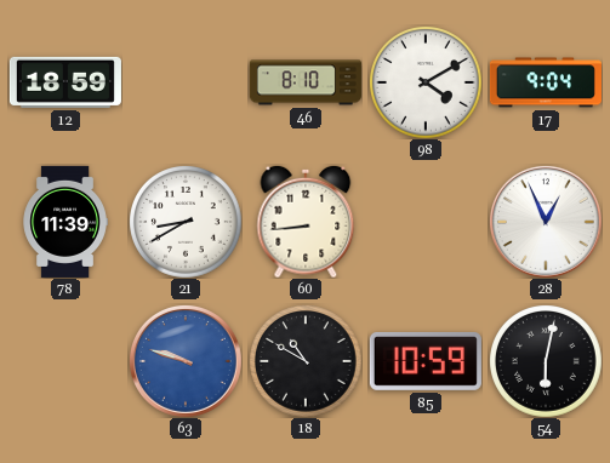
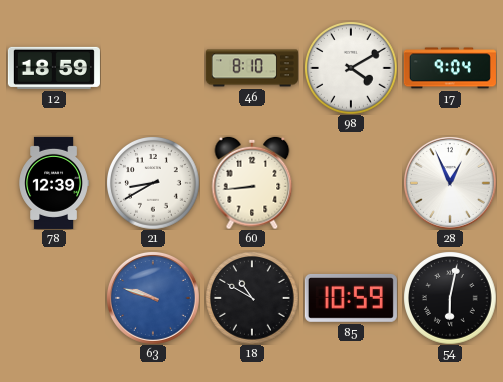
78: 11:39 -> 12:39 (54, 183)
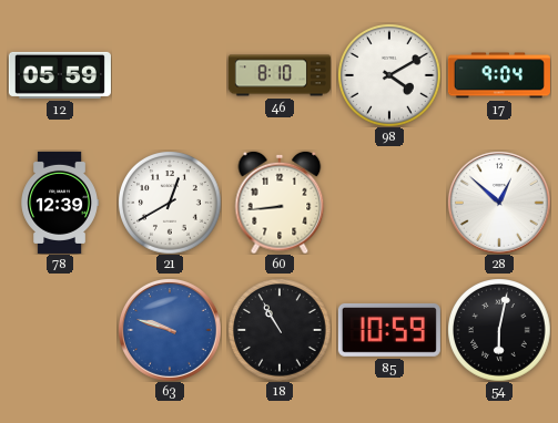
12: 18:59 -> 05:59 (60, 75)
21: 8:40 -> 12:40 (170, 203)
28: 12:56 -> 12:52 (499, 203)
18: 10:50 -> 10:55 (280, 330)
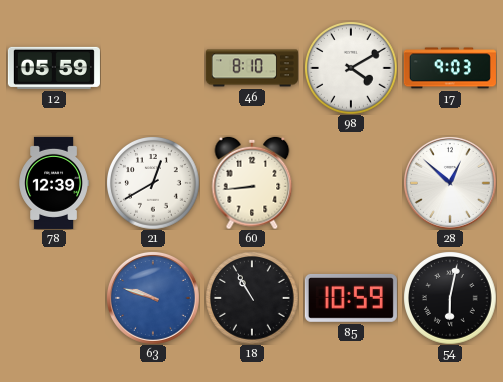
17: 9:04 -> 9:03 (450, 68)
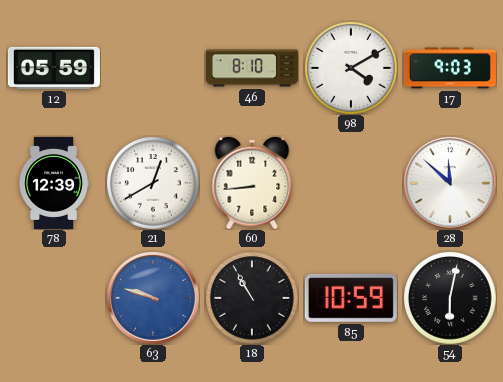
28: 12:52 -> 11:52 (450, 183)
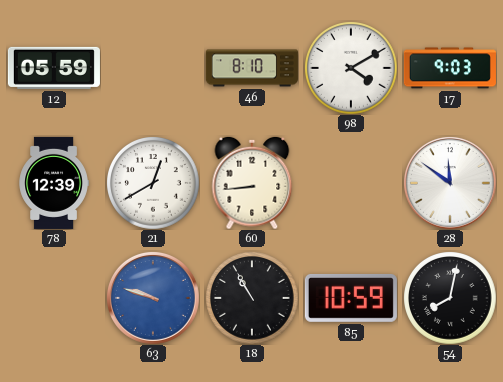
28: 11:52 -> 11:51 (450, 183)
54: 6:02 -> 8:02 (450, 298)
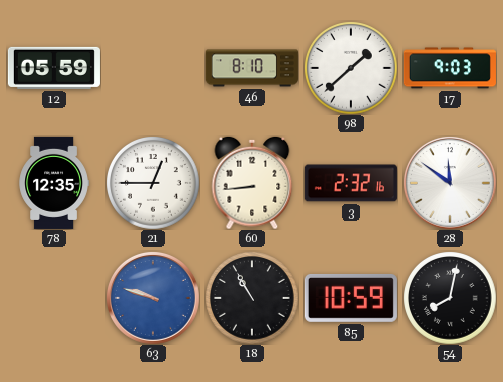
98: 4:10 -> 1:38 (351, 68)
78: 12:39 -> 12:35 (54, 183)
21: 12:40 -> 12:45 (153, 183)
3: none -> 2:32 (351, 183)
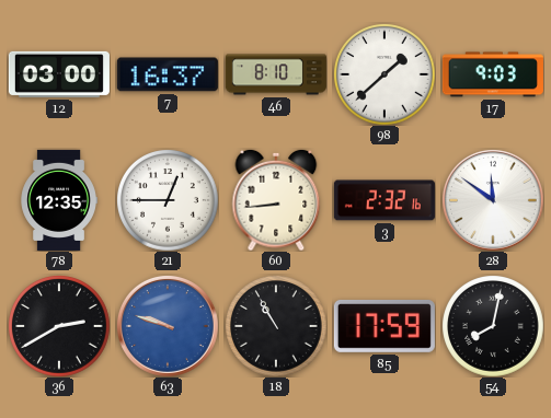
12: 05:59 -> 03:00 (59, 74)
7: none -> 16:37 (168, 74)
36: none -> 2:40 (59, 326)
85: 10:59 -> 17:59 (384, 326)
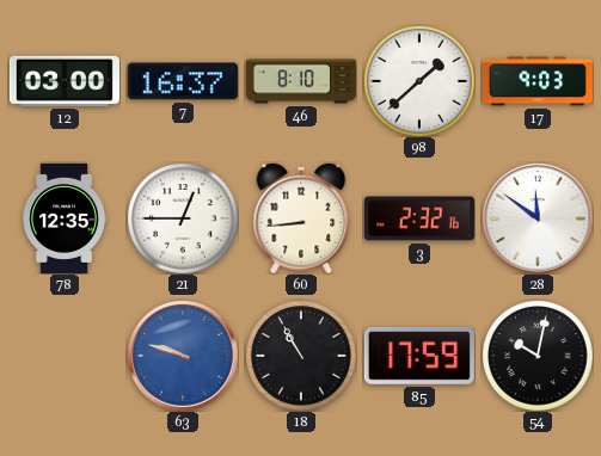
36: 2:40 -> none (59, 326)
54: 8:02 -> 10:02 (538, 356)
